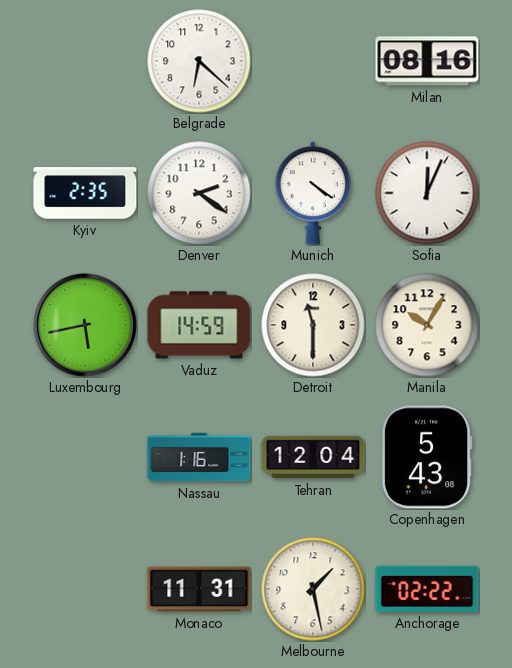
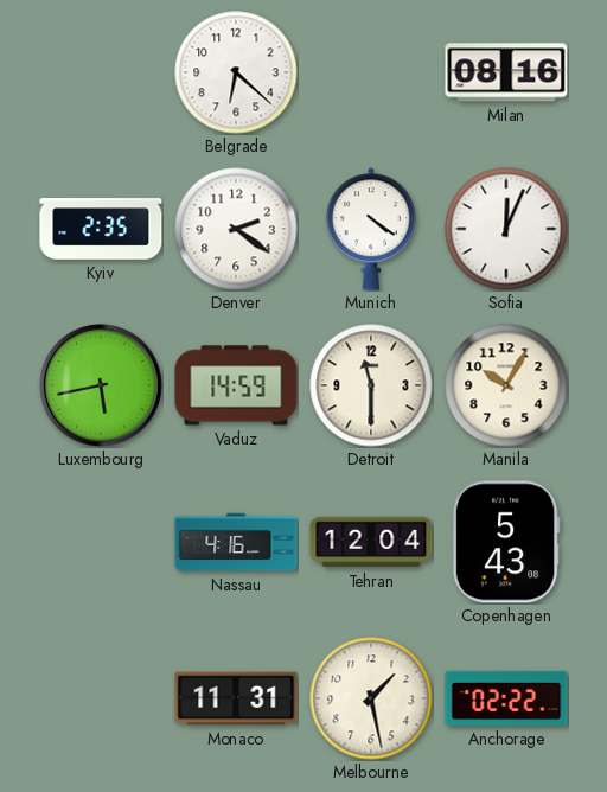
Nassau: 1:16 -> 4:16 (236, 542)
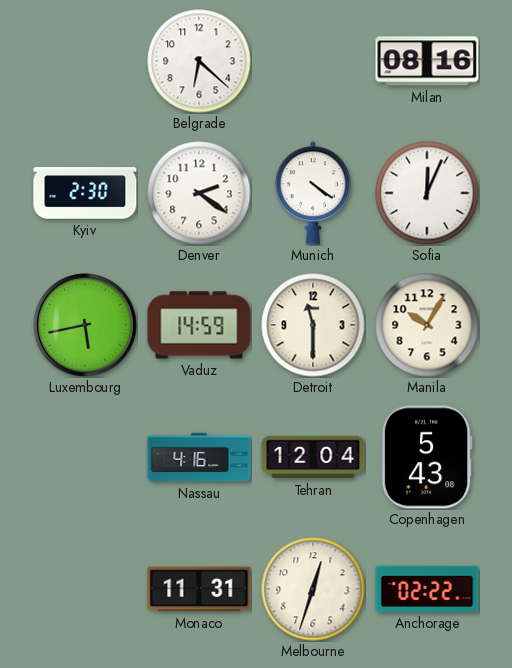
Kyiv: 2:35 -> 2:30 (85, 193)
Melbourne: 1:28 -> 12:33 (313, 589)
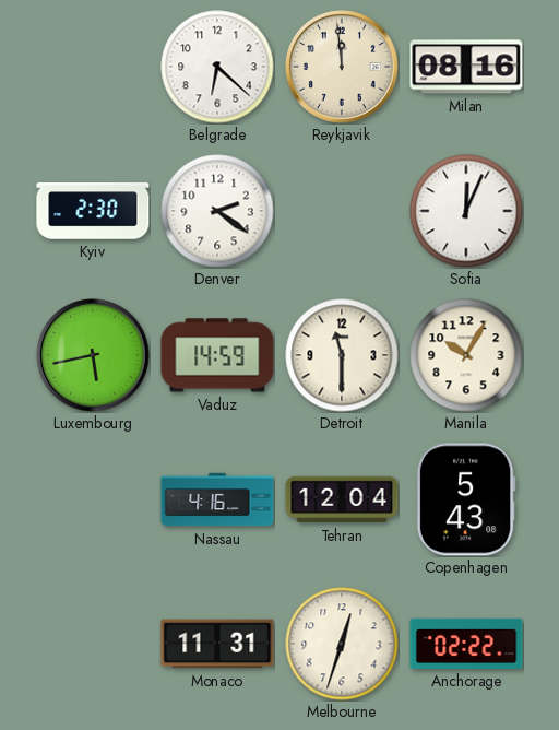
Reykjavik: none -> 11:59 (342, 67)
Munich: 4:21 -> none (313, 193)
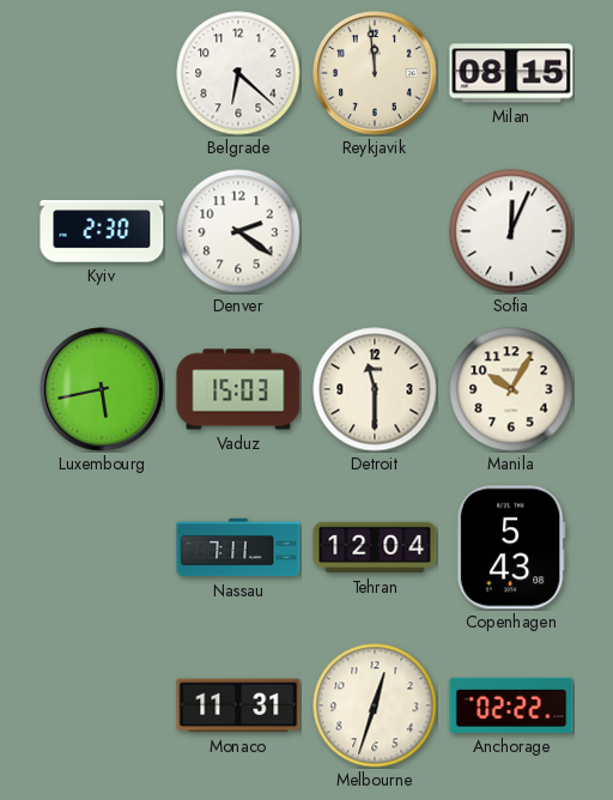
Milan: 08:16 -> 08:15 (511, 73)
Vaduz: 14:59 -> 15:03 (238, 389)
Nassau: 4:16 -> 7:11 (238, 547)
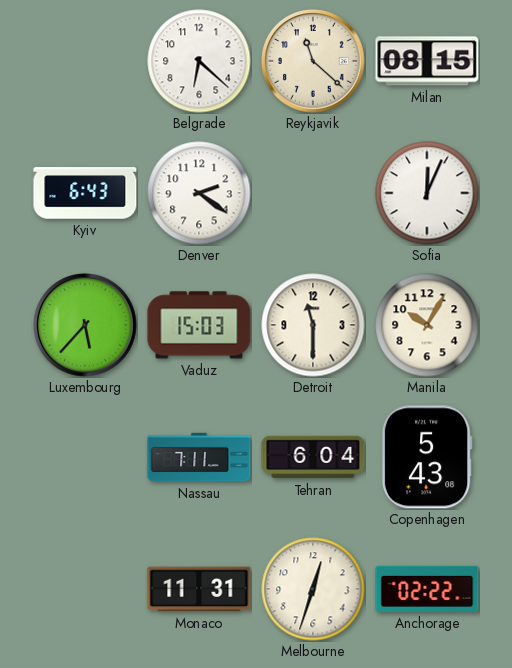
Reykjavik: 11:59 -> 11:22 (313, 61)
Kyiv: 2:30 -> 6:43 (85, 193)
Luxembourg: 5:43 -> 5:37 (85, 325)
Tehran: 12:04 -> 6:04 (313, 457)
